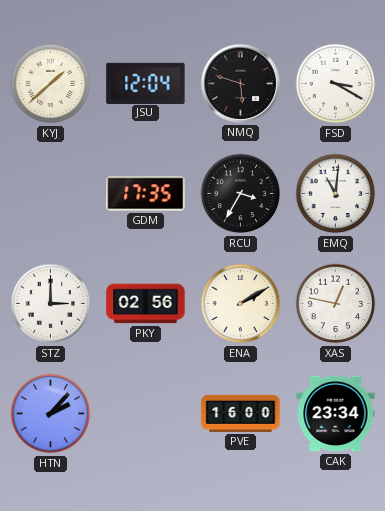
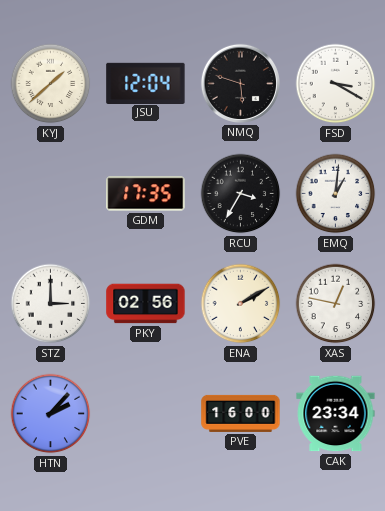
EMQ: 11:01 -> 1:01 (336, 194)
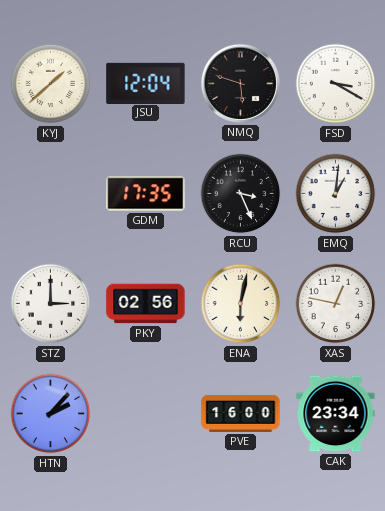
RCU: 3:35 -> 3:26 (241, 194)
ENA: 2:10 -> 6:02 (241, 304)
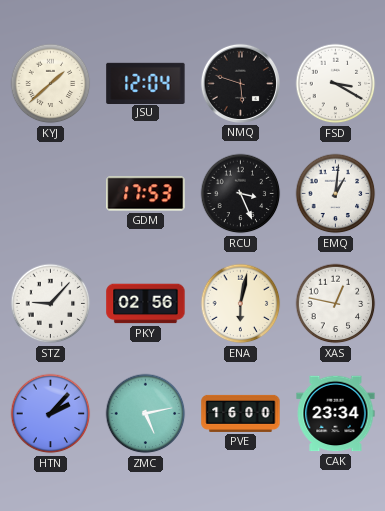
GDM: 17:35 -> 17:53 (146, 194)
STZ: 3:00 -> 9:07 (51, 304)
ZMC: none -> 5:13 (146, 414)
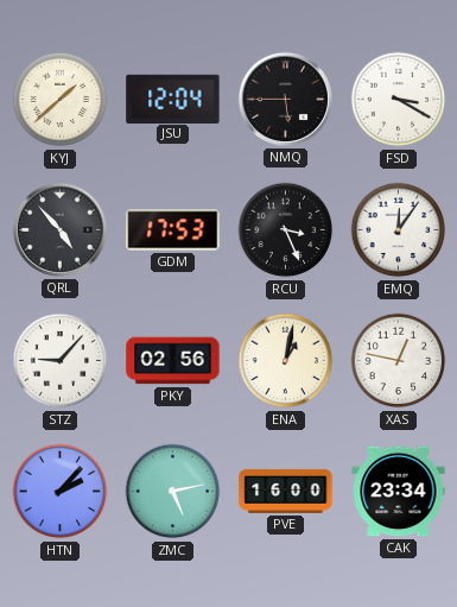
NMQ: 5:48 -> 5:45 (285, 99)
QRL: none -> 4:53 (59, 229)
EMQ: 1:01 -> 12:06 (399, 230)
ENA: 6:02 -> 1:02 (286, 361)
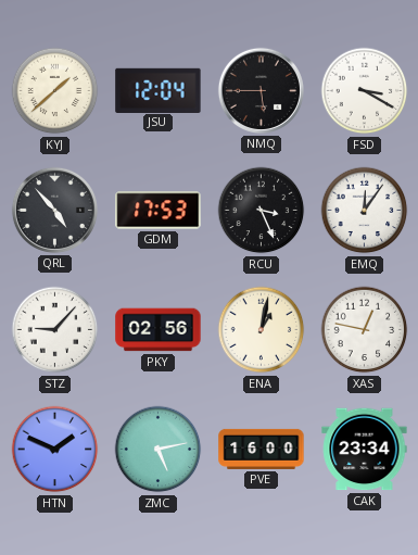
HTN: 2:07 -> 1:49 (55, 450)
